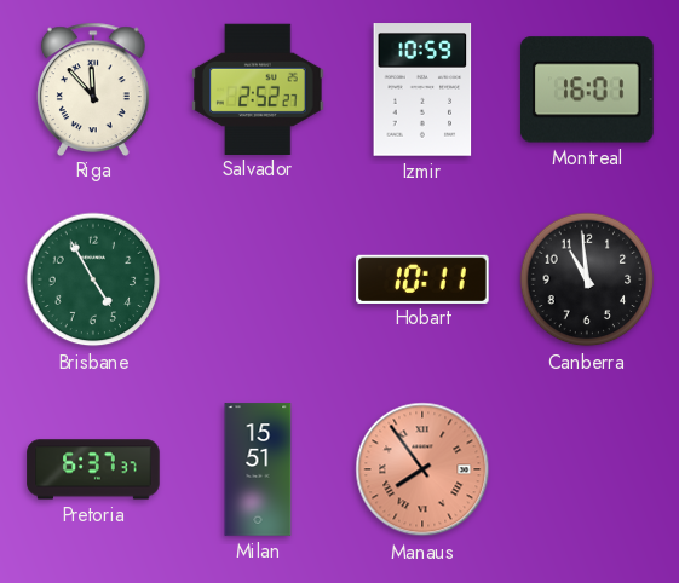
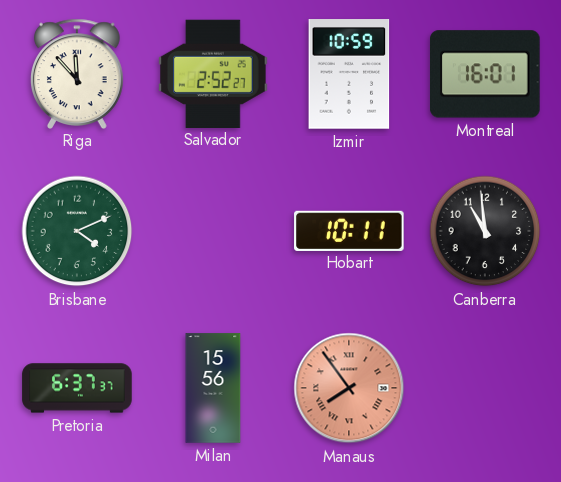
Brisbane: 4:55 -> 4:11 (77, 231)
Milan: 15:51 -> 15:56 (213, 388)
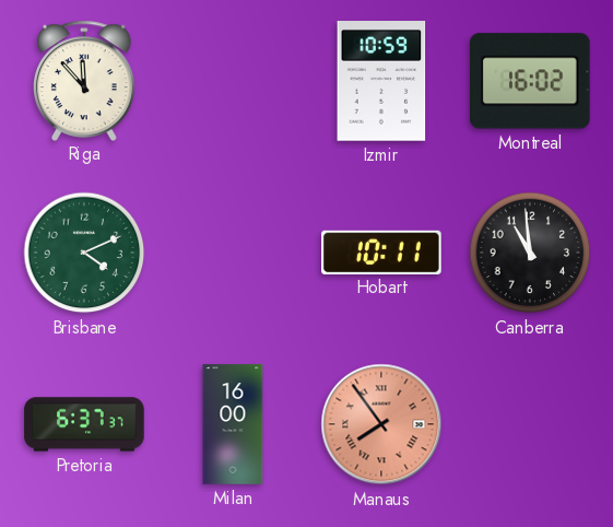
Salvador: 2:52 -> none (213, 73)
Montreal: 16:01 -> 16:02 (531, 81)
Milan: 15:56 -> 16:00 (233, 424)
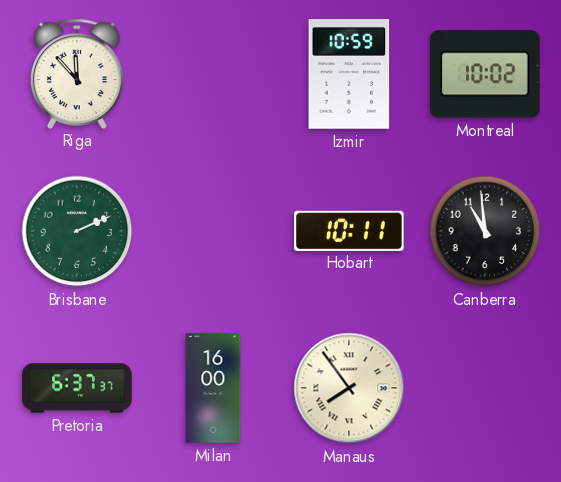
Montreal: 16:02 -> 10:02 (486, 74)
Brisbane: 4:11 -> 2:11 (77, 231)
Manaus dial: salmon -> cream (349, 388)
